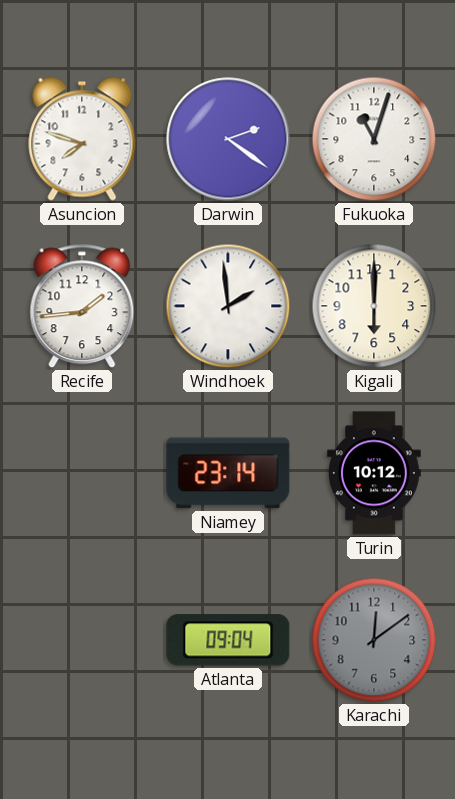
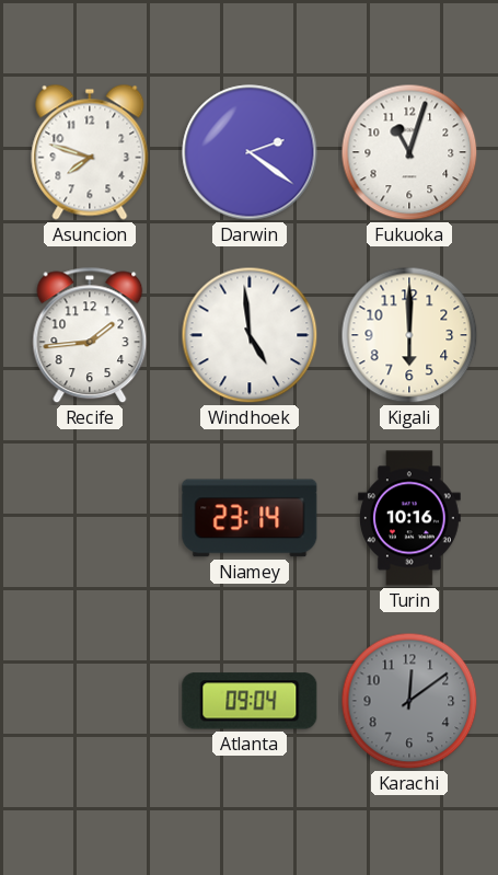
Windhoek: 1:59 -> 4:59 (250, 335)
Turin: 10:12 -> 10:16 (410, 518)
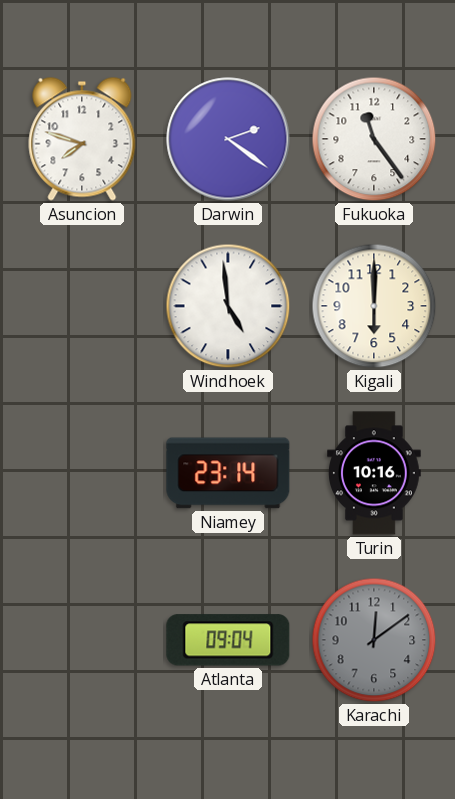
Fukuoka: 11:03 -> 11:24 (374, 139)
Recife: 1:44 -> none (90, 335)
